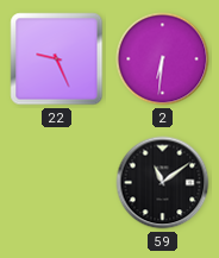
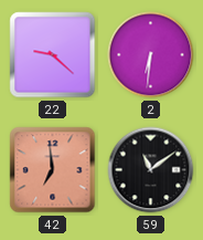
22: 9:26 -> 9:22 (53, 55)
42: none -> 6:59 (53, 170)
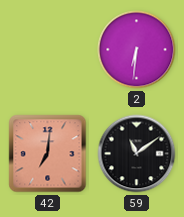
22: 9:22 -> none (53, 55)
42: 6:59 -> 7:01 (48, 154)
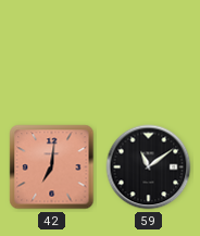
2: 6:31 -> none (137, 50)
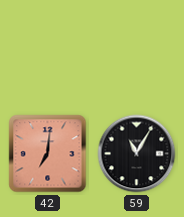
59: 11:09 -> 11:05 (137, 154)
